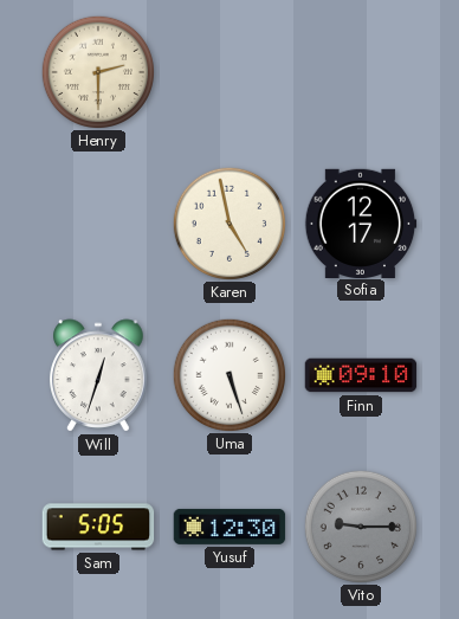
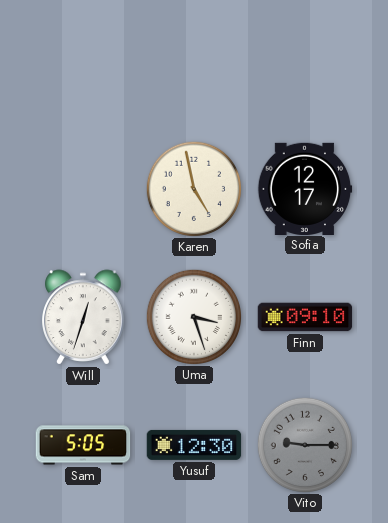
Henry: 2:30 -> none (97, 71)
Uma: 5:27 -> 3:27 (193, 316)
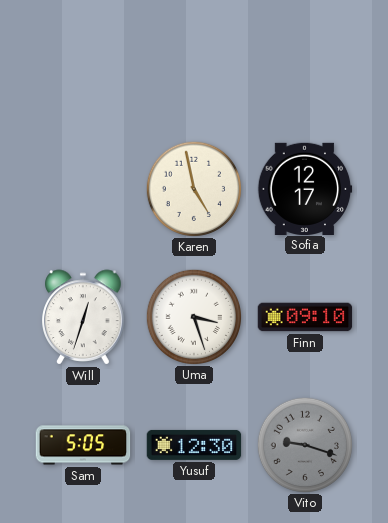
Vito: 9:15 -> 9:18 (304, 444)
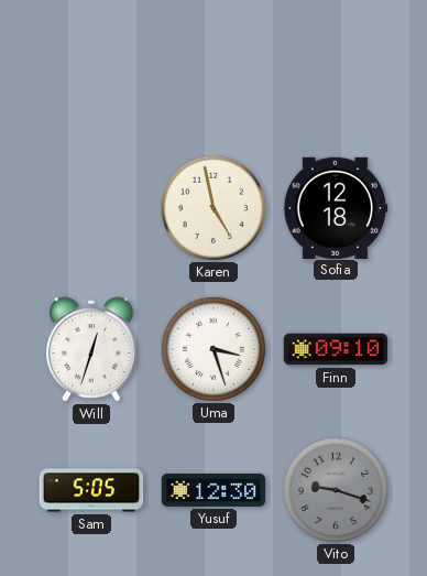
Sofia: 12:17 -> 12:18 (336, 207)
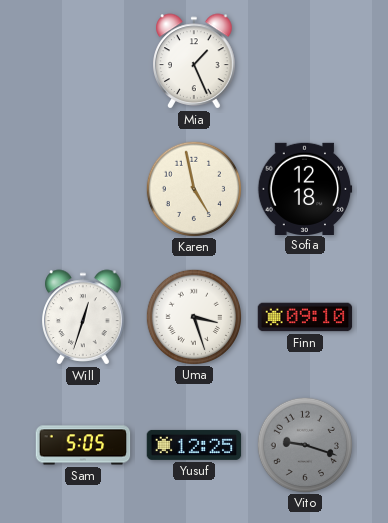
Mia: none -> 1:26 (194, 61)
Yusuf: 12:30 -> 12:25 (194, 445)
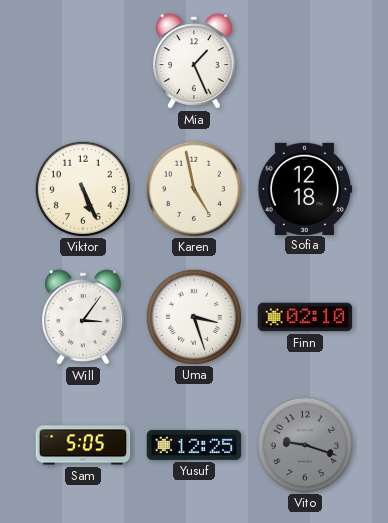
Viktor: none -> 5:26 (82, 188)
Will: 12:33 -> 3:06 (83, 317)
Finn: 09:10 -> 02:10 (305, 317)
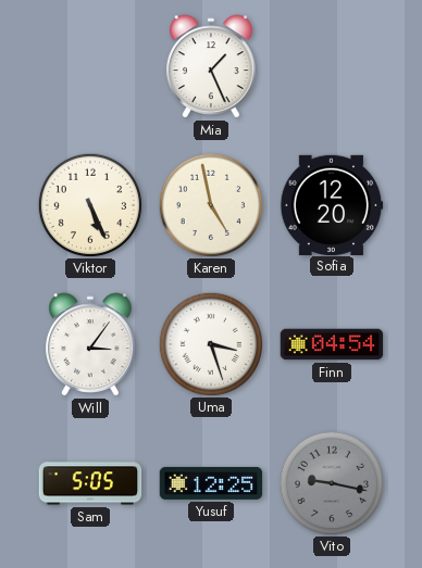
Sofia: 12:18 -> 12:20 (332, 204)
Finn: 02:10 -> 04:54 (332, 344)
Vito: 9:18 -> 9:17 (331, 482)
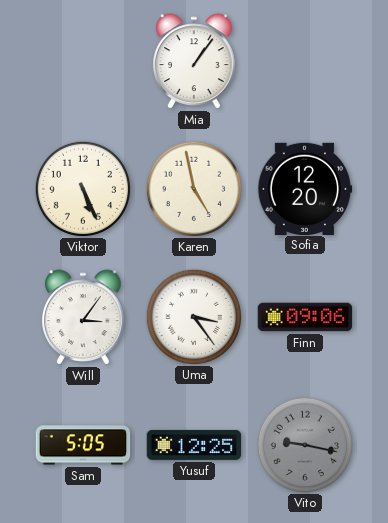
Mia: 1:26 -> 1:06 (194, 61)
Uma: 3:27 -> 3:24 (193, 316)
Finn: 04:54 -> 09:06 (305, 317)
